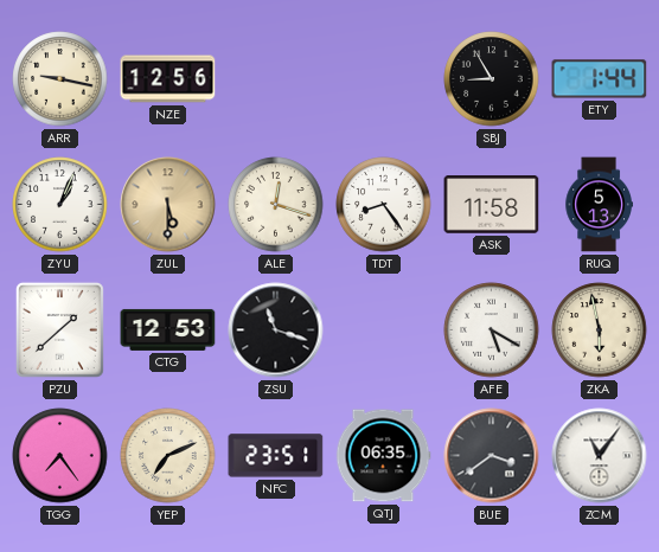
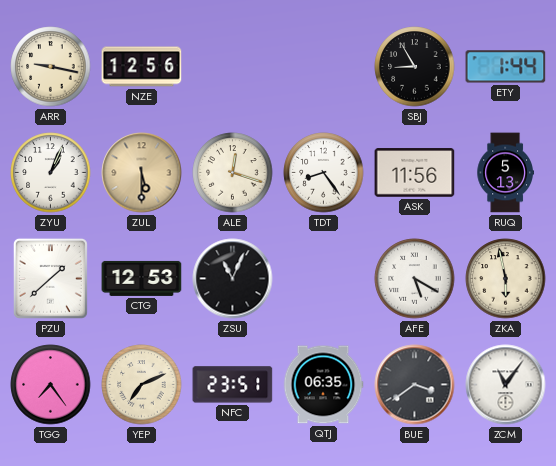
ASK: 11:58 -> 11:56 (415, 173)
ZSU: 11:18 -> 11:04 (233, 279)
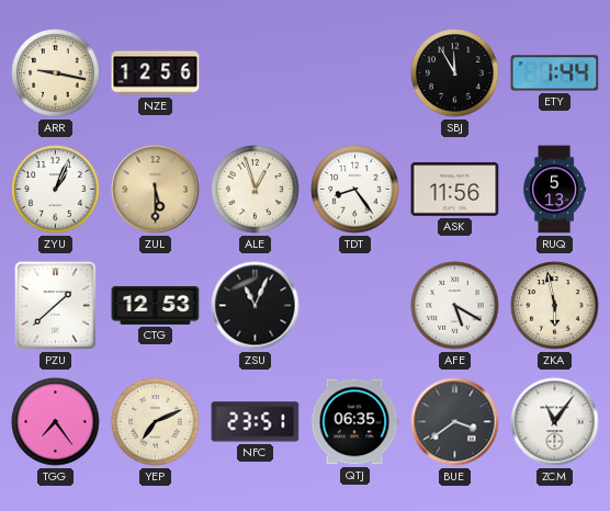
SBJ: 8:55 -> 11:55 (455, 73)
ALE: 12:18 -> 12:57 (256, 190)
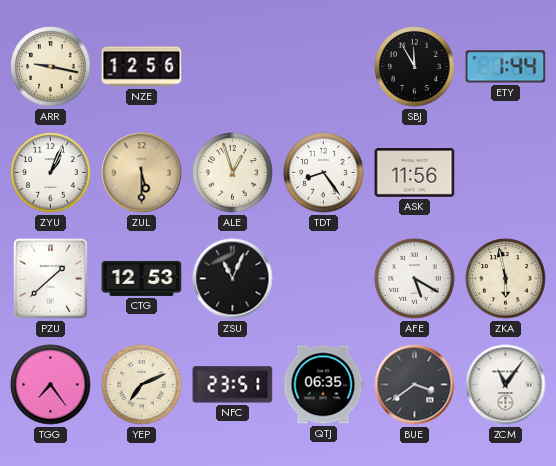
RUQ: 5:13 -> none (554, 190)
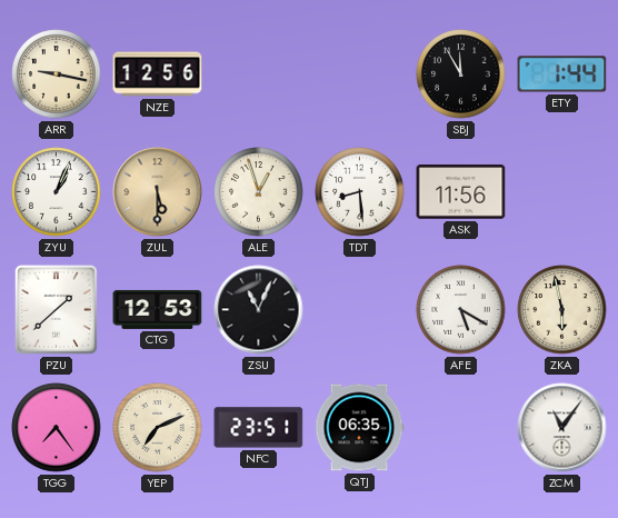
TDT: 8:24 -> 8:29 (360, 192)
BUE: 3:39 -> none (415, 385)
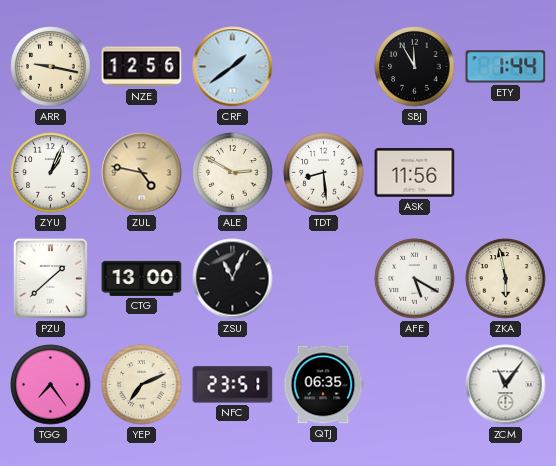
CRF: none -> 1:39 (233, 67)
ZUL: 5:30 -> 4:47 (142, 173)
ALE: 12:57 -> 2:50 (233, 173)
CTG: 12:53 -> 13:00 (142, 278)
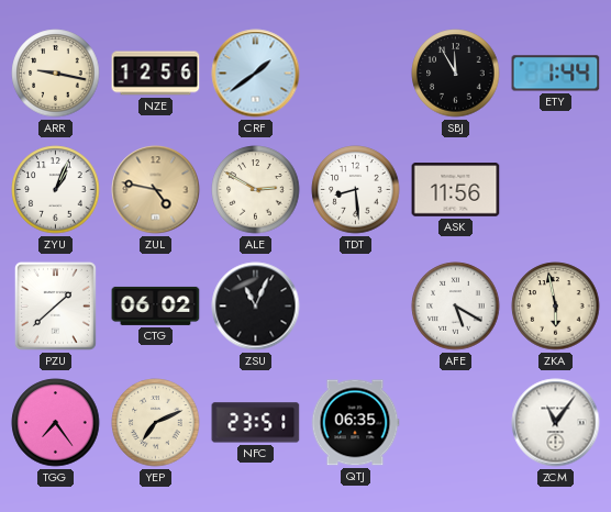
CTG: 13:00 -> 06:02 (156, 305)
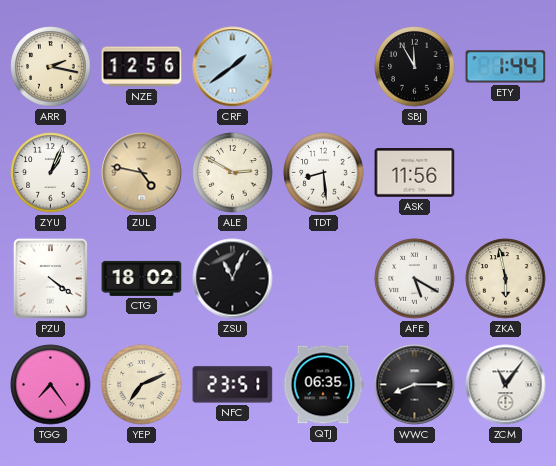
ARR: 9:17 -> 2:17 (51, 67)
PZU: 1:38 -> 4:21 (50, 278)
CTG: 06:02 -> 18:02 (142, 278)
WWC: none -> 8:15 (415, 385)
